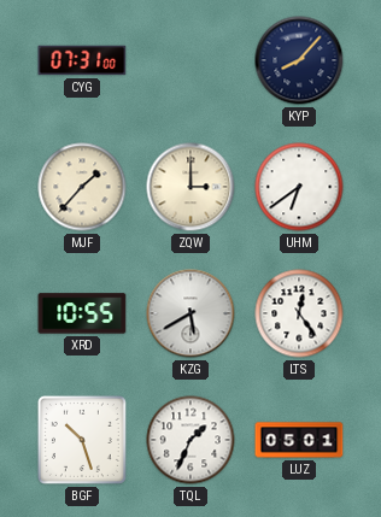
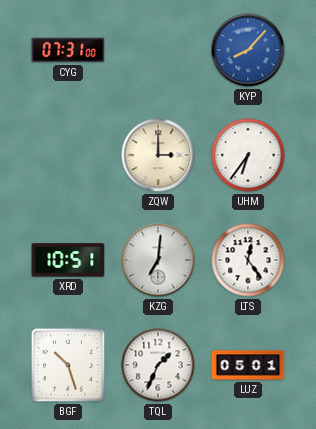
KYP dial: navy -> blue (248, 50)
MJF: 1:37 -> none (82, 187)
UHM: 6:39 -> 6:36 (248, 155)
XRD: 10:55 -> 10:51 (68, 260)
KZG: 5:40 -> 7:01 (158, 260)
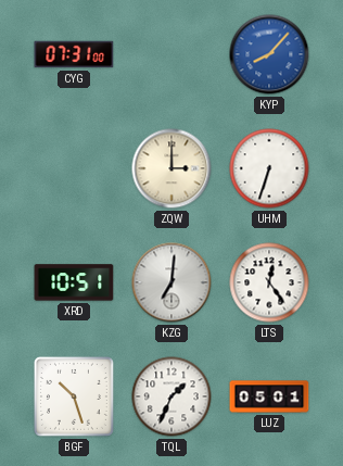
UHM: 6:36 -> 6:33 (269, 168)
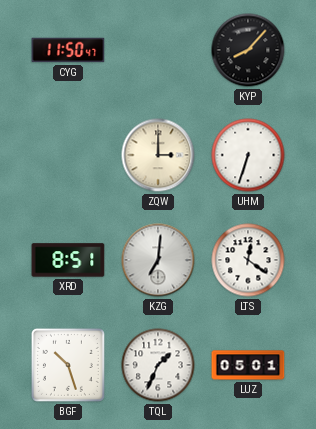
CYG: 07:31 -> 11:50 (68, 50)
KYP dial: blue -> black (248, 50)
XRD: 10:51 -> 8:51 (68, 260)
LTS: 12:24 -> 12:21 (248, 260)
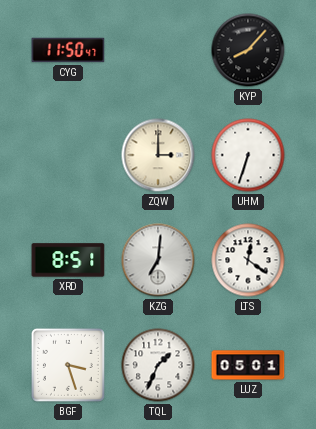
BGF: 10:27 -> 3:27 (68, 365)
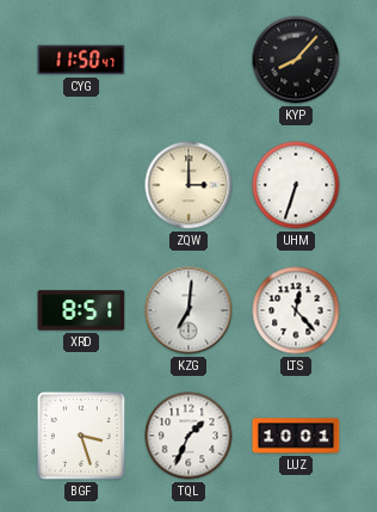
LTS: 12:21 -> 12:23 (296, 310)
LUZ: 05:01 -> 10:01 (296, 436)
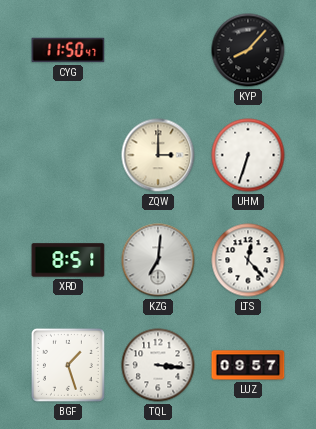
BGF: 3:27 -> 1:27 (68, 365)
TQL: 1:34 -> 3:16 (158, 365)
LUZ: 10:01 -> 09:57 (248, 365)
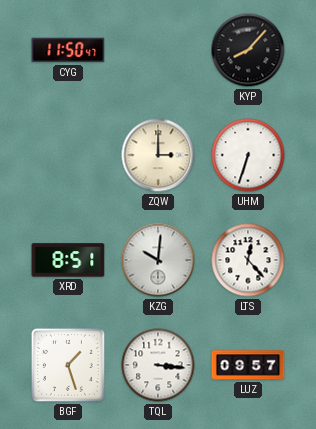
KZG: 7:01 -> 10:01 (158, 260)
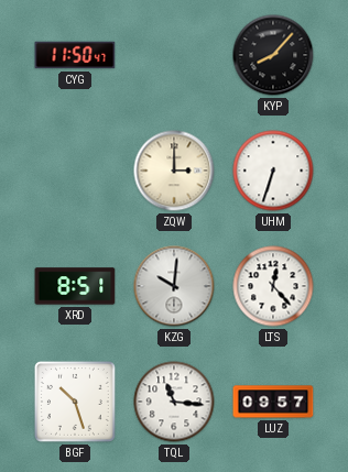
BGF: 1:27 -> 10:27 (75, 402)
TQL: 3:16 -> 11:16 (174, 402)
